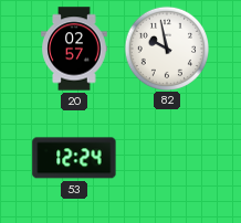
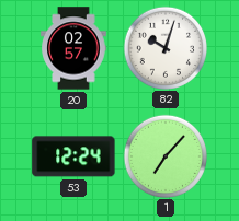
82: 9:58 -> 10:03 (164, 47)
1: none -> 7:07 (164, 155)
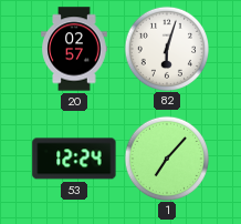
82: 10:03 -> 6:03 (166, 48)
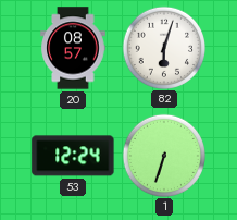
20: 02:57 -> 08:57 (73, 48)
1: 7:07 -> 6:33 (163, 155)
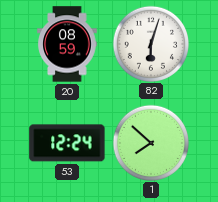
20: 08:57 -> 08:59 (67, 44)
1: 6:33 -> 7:52 (150, 142)
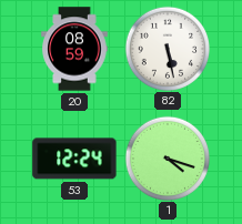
82: 6:03 -> 5:28 (167, 48)
1: 7:52 -> 4:18 (167, 157)
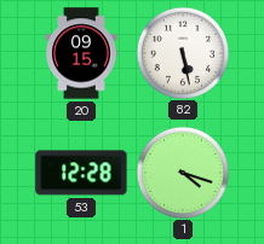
20: 08:59 -> 09:15 (81, 53)
53: 12:24 -> 12:28 (81, 173)
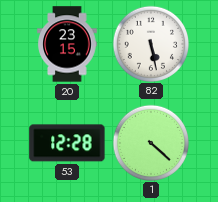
20: 09:15 -> 23:15 (67, 44)
1: 4:18 -> 4:22 (150, 142)
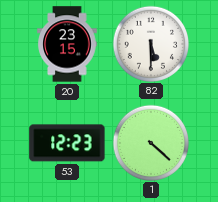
82: 5:28 -> 5:30 (150, 43)
53: 12:28 -> 12:23 (67, 143)
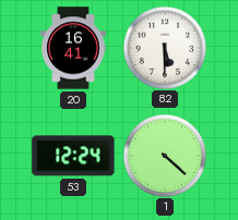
20: 23:15 -> 16:41 (73, 48)
53: 12:23 -> 12:24 (73, 156)
